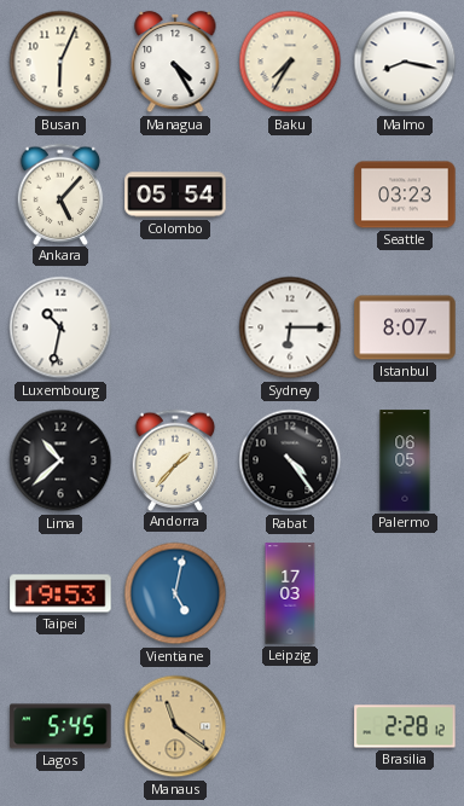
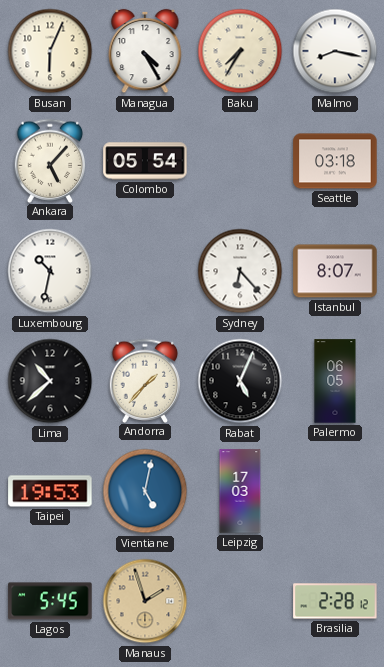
Seattle: 03:23 -> 03:18 (335, 161)
Sydney: 6:15 -> 6:23 (240, 271)
Rabat: 4:24 -> 5:04 (240, 381)
Manaus: 11:21 -> 1:57 (145, 601)
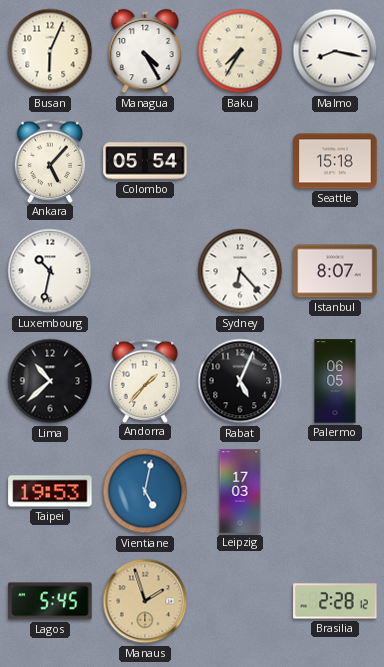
Seattle: 03:18 -> 15:18 (335, 161)
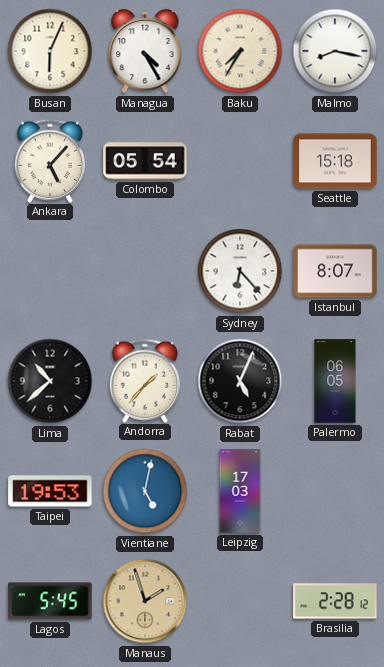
Luxembourg: 10:32 -> none (50, 271)
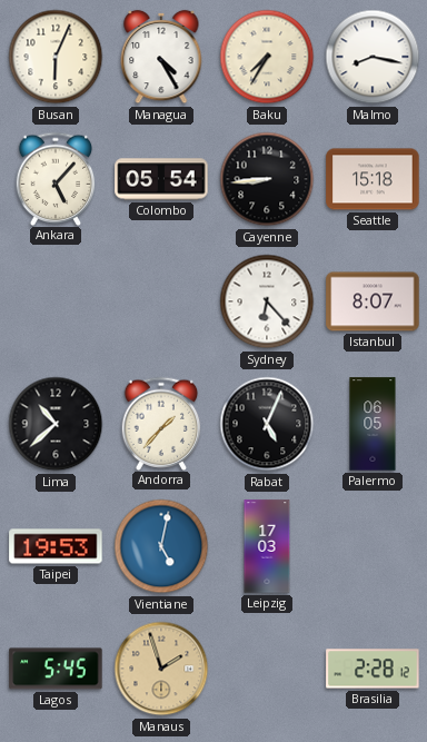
Cayenne: none -> 8:44 (267, 179)
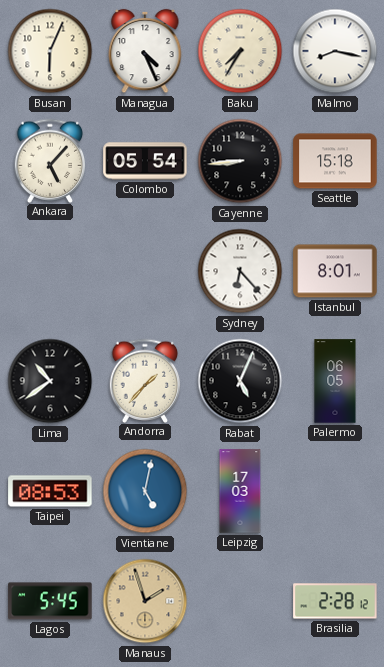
Managua: 4:25 -> 4:26 (145, 51)
Istanbul: 8:07 -> 8:01 (335, 271)
Lima: 10:38 -> 10:39 (50, 381)
Taipei: 19:53 -> 08:53 (50, 491)
